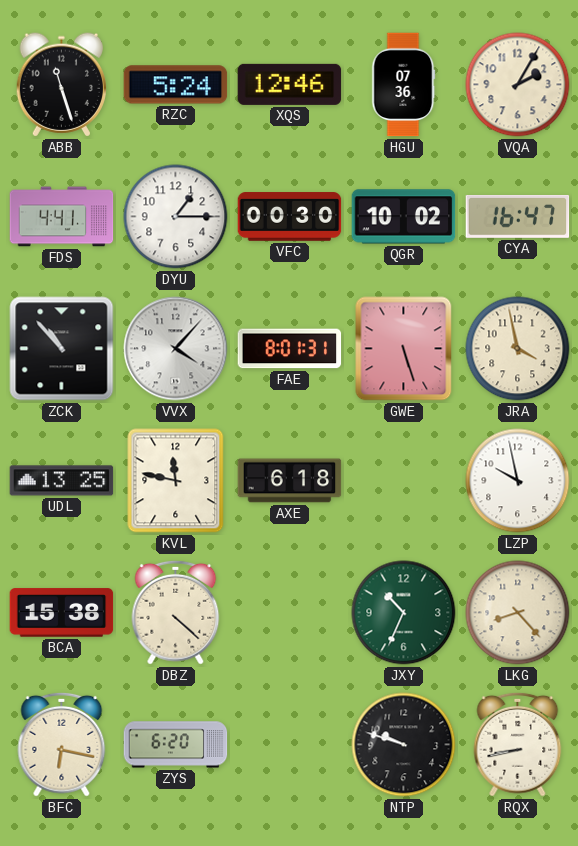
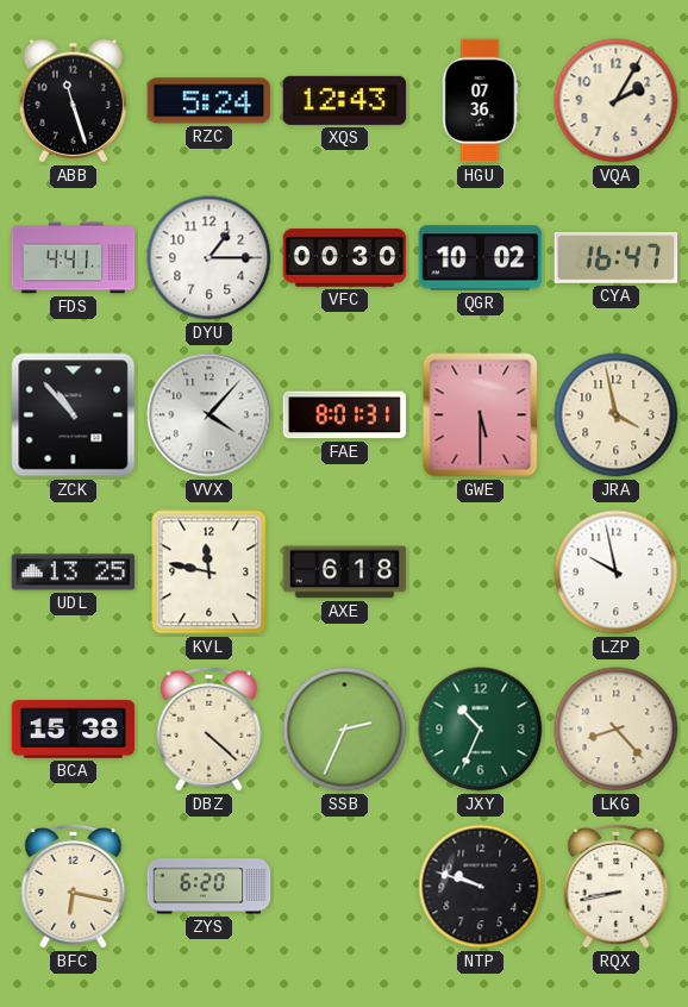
XQS: 12:46 -> 12:43 (345, 100)
GWE: 5:27 -> 5:30 (481, 415)
SSB: none -> 2:34 (345, 730)
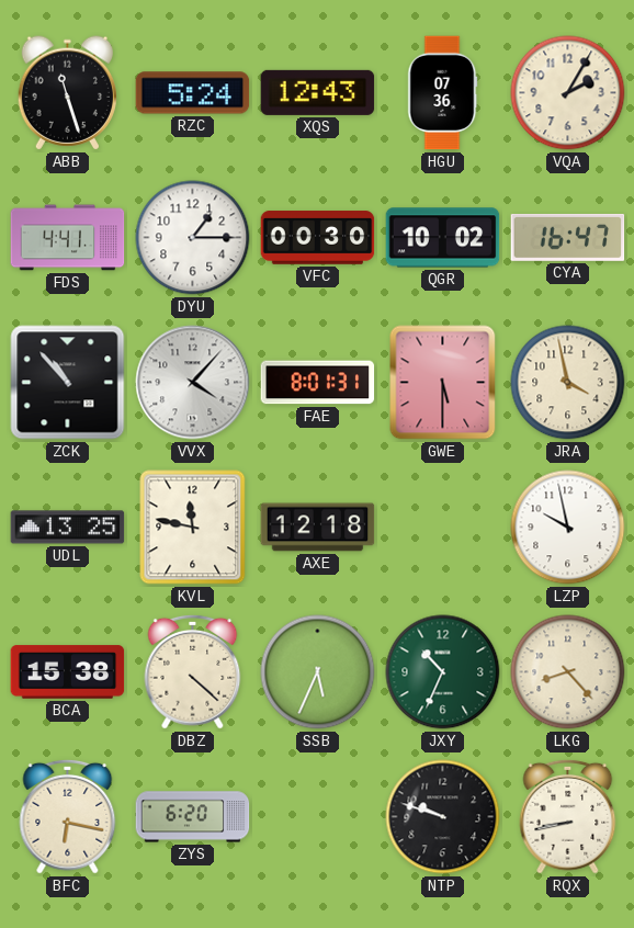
AXE: 6:18 -> 12:18 (318, 528)
SSB: 2:34 -> 5:34 (318, 672)
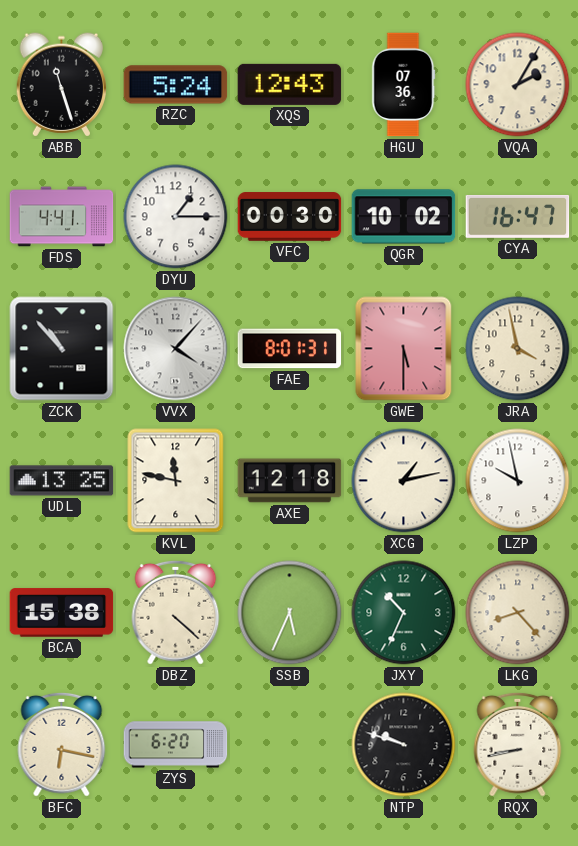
XCG: none -> 1:13 (404, 481)
